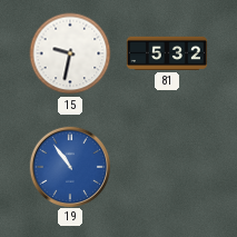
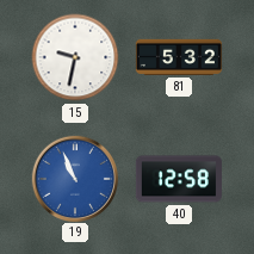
19: 10:54 -> 10:56 (74, 178)
40: none -> 12:58 (179, 179)
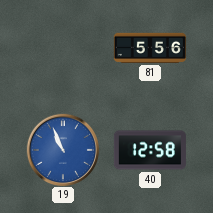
15: 9:32 -> none (75, 57)
81: 5:32 -> 5:56 (150, 48)
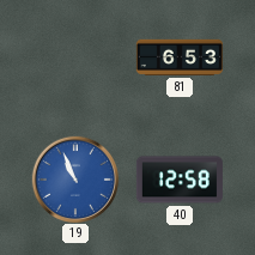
81: 5:56 -> 6:53 (180, 57)
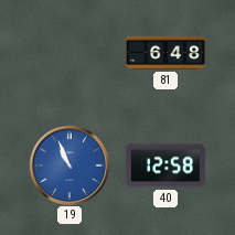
81: 6:53 -> 6:48 (165, 53)
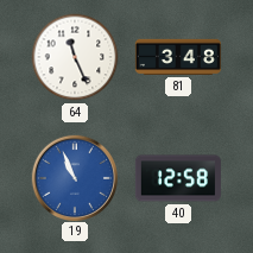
64: none -> 11:26 (75, 57)
81: 6:48 -> 3:48 (178, 57)
